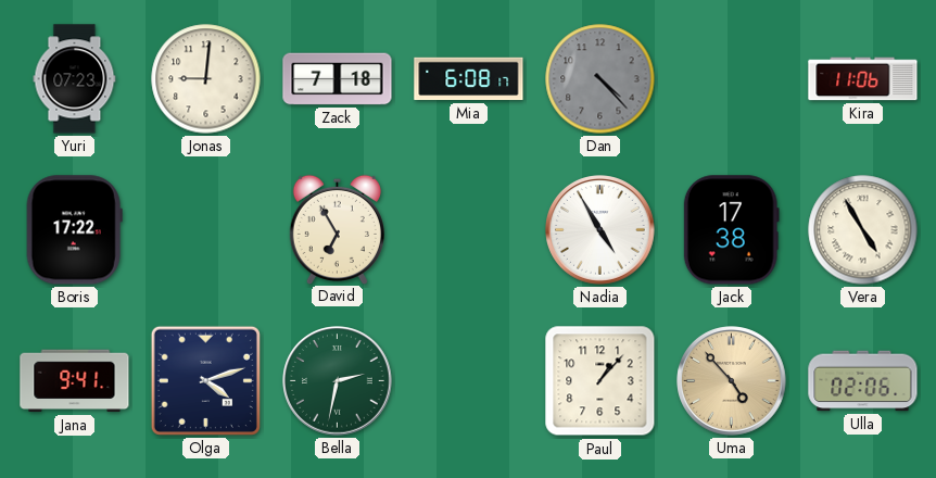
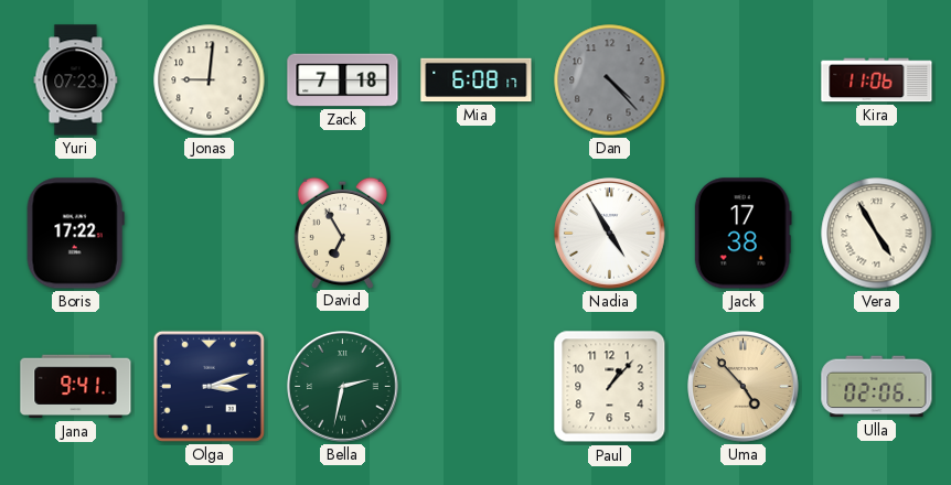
Olga: 4:12 -> 3:12 (209, 386)
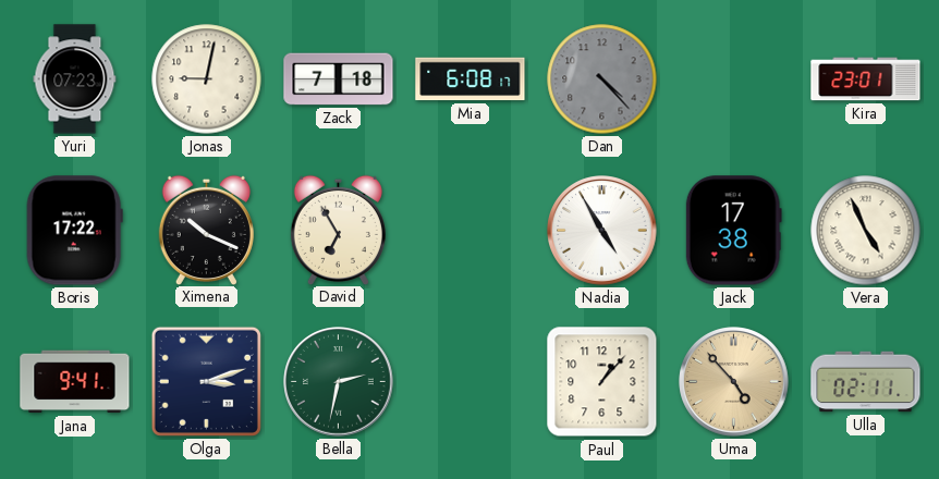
Jonas: 9:01 -> 9:02 (207, 79)
Kira: 11:06 -> 23:01 (866, 79)
Ximena: none -> 10:19 (206, 230)
Vera: 4:55 -> 4:56 (866, 231)
Ulla: 02:06 -> 02:11 (866, 382)
